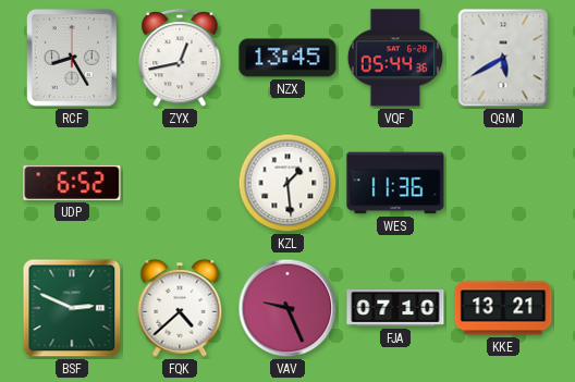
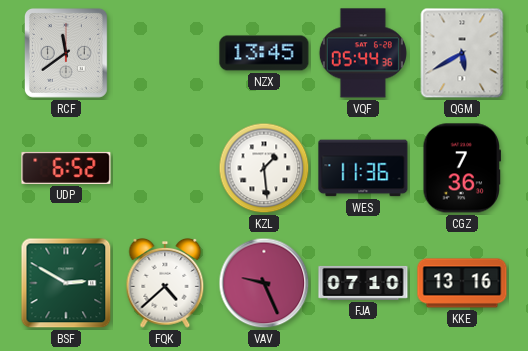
RCF: 8:25 -> 11:39 (66, 53)
ZYX: 12:43 -> none (180, 59)
CGZ: none -> 7:36 (462, 168)
BSF: 2:49 -> 2:50 (66, 283)
KKE: 13:21 -> 13:16 (462, 283)
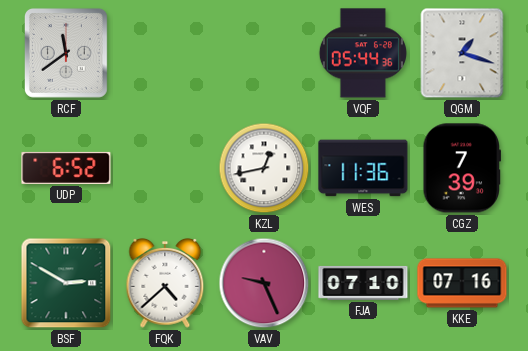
NZX: 13:45 -> none (264, 53)
QGM: 5:40 -> 1:18 (462, 53)
KZL: 1:29 -> 12:43 (264, 168)
CGZ: 7:36 -> 7:39 (462, 168)
KKE: 13:16 -> 07:16 (462, 283)
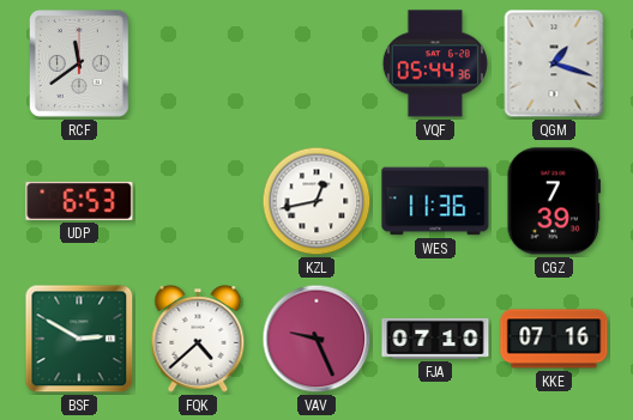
UDP: 6:52 -> 6:53 (79, 201)
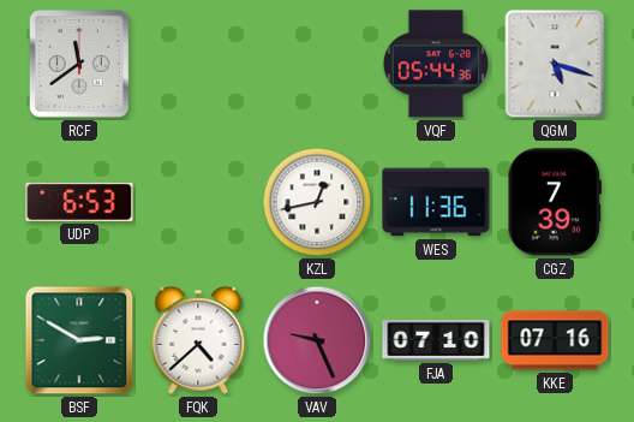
QGM: 1:18 -> 5:18 (555, 64)
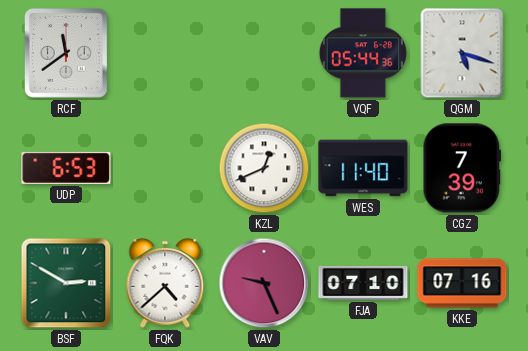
KZL: 12:43 -> 12:41 (264, 168)
WES: 11:36 -> 11:40 (363, 168)
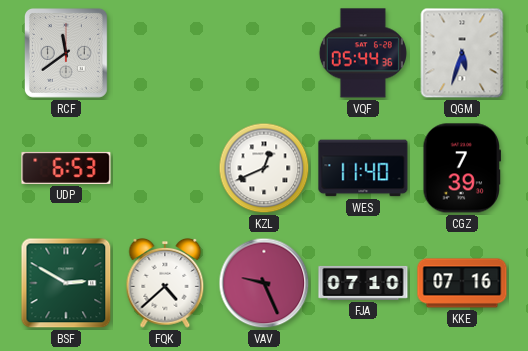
QGM: 5:18 -> 5:33 (462, 53)
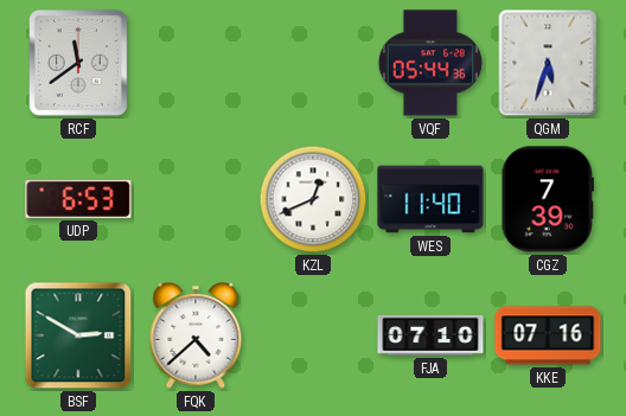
VAV: 9:26 -> none (264, 283)
